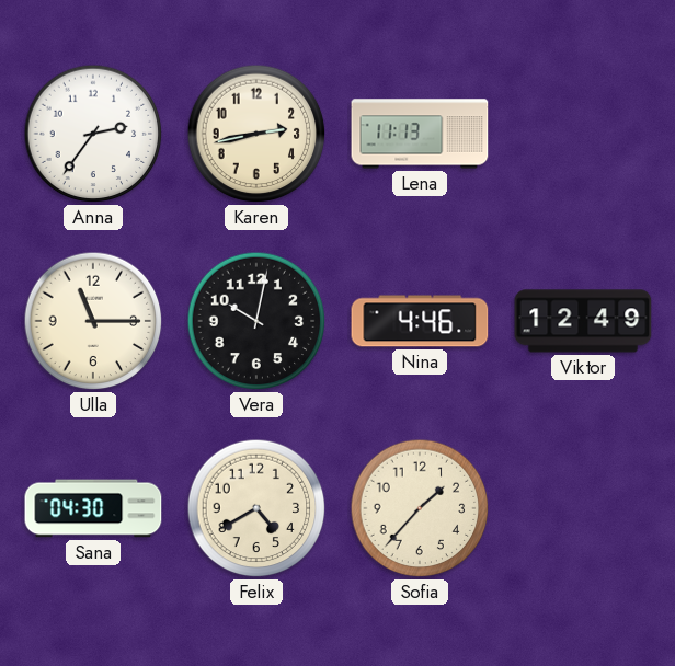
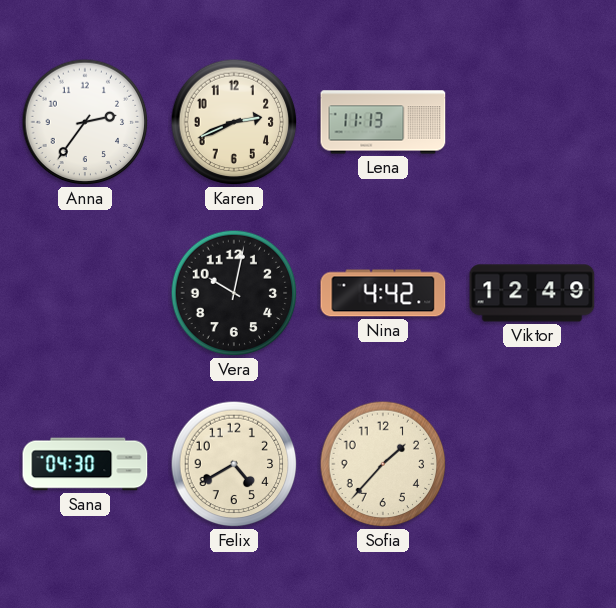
Karen: 2:43 -> 2:41 (234, 122)
Ulla: 11:15 -> none (93, 321)
Nina: 4:46 -> 4:42 (383, 293)
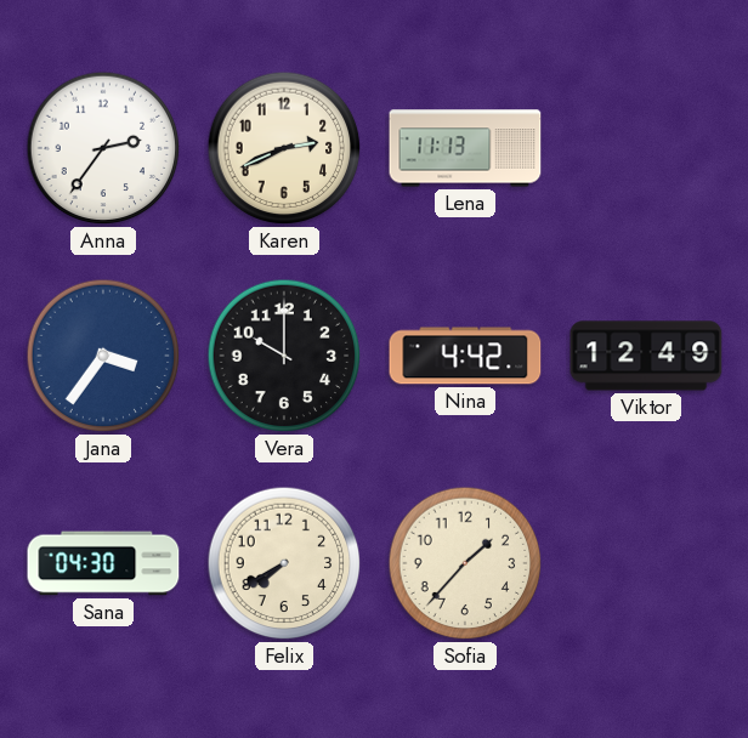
Jana: none -> 3:36 (103, 356)
Vera: 10:02 -> 10:00 (284, 356)
Felix: 4:40 -> 7:40 (284, 563)
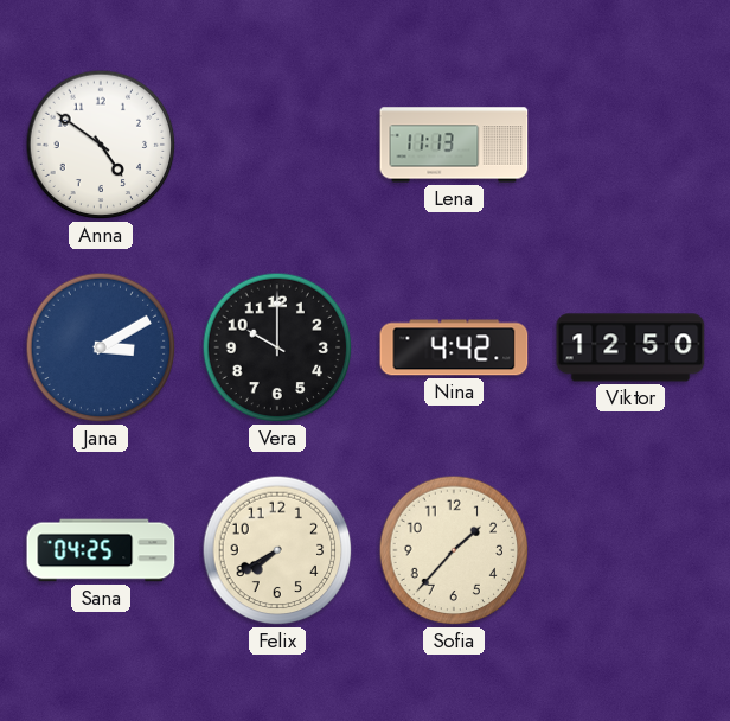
Anna: 2:36 -> 4:51 (101, 145)
Karen: 2:41 -> none (284, 148)
Jana: 3:36 -> 3:10 (101, 347)
Viktor: 12:49 -> 12:50 (630, 347)
Sana: 04:30 -> 04:25 (101, 550)
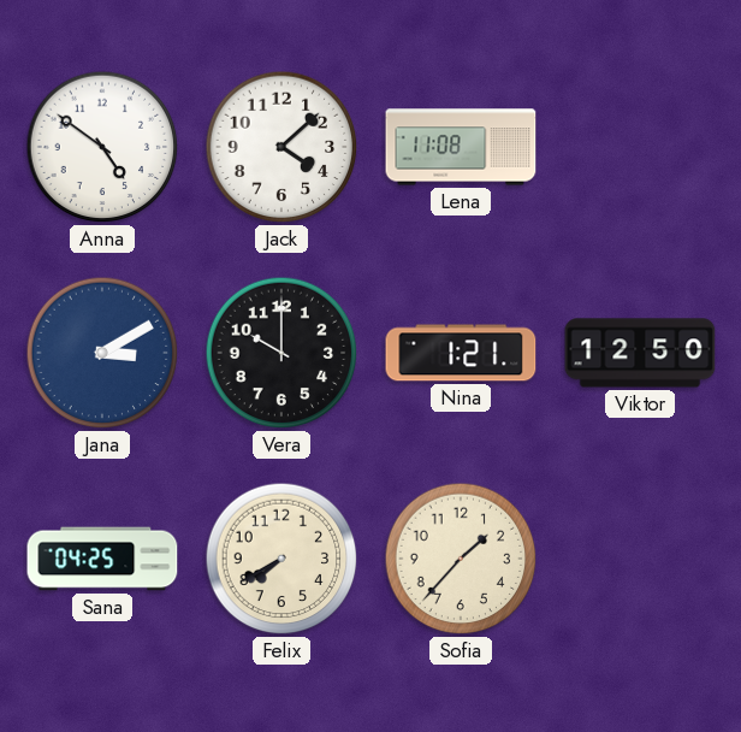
Jack: none -> 4:08 (281, 147)
Lena: 11:13 -> 11:08 (461, 147)
Nina: 4:42 -> 1:21 (461, 353)
